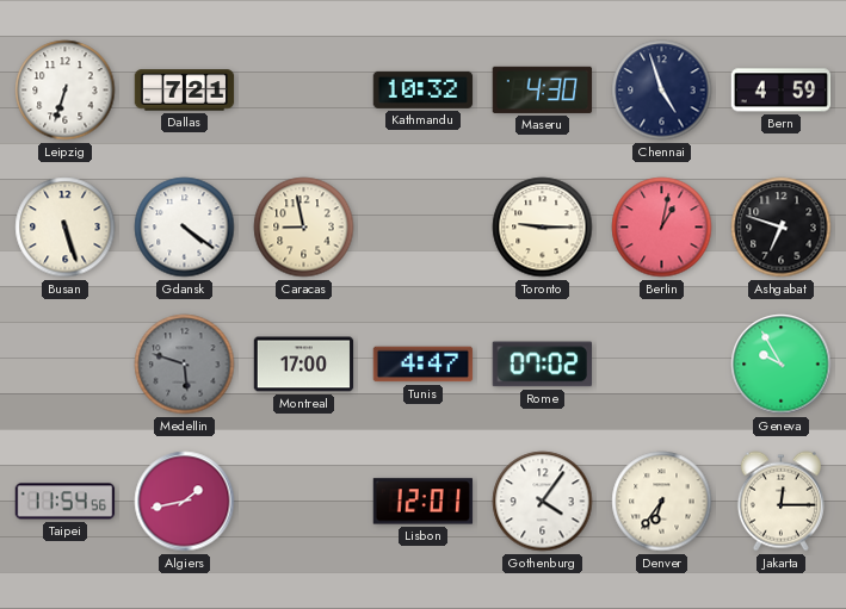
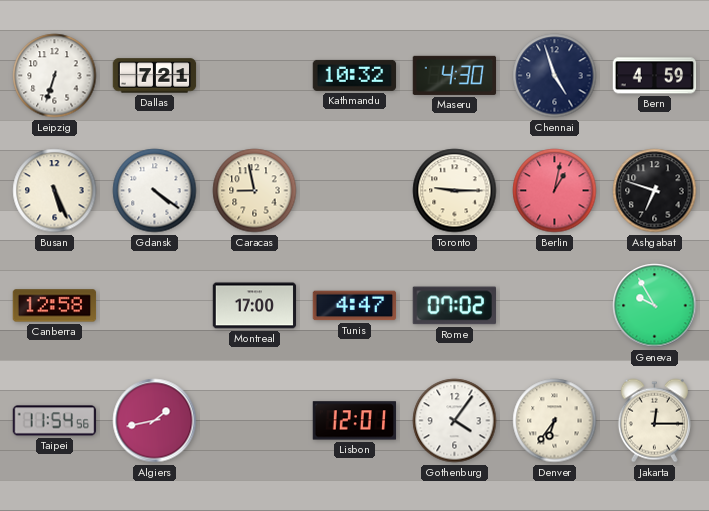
Busan: 5:27 -> 5:26 (55, 191)
Canberra: none -> 12:58 (55, 306)
Medellin: 5:48 -> none (185, 365)
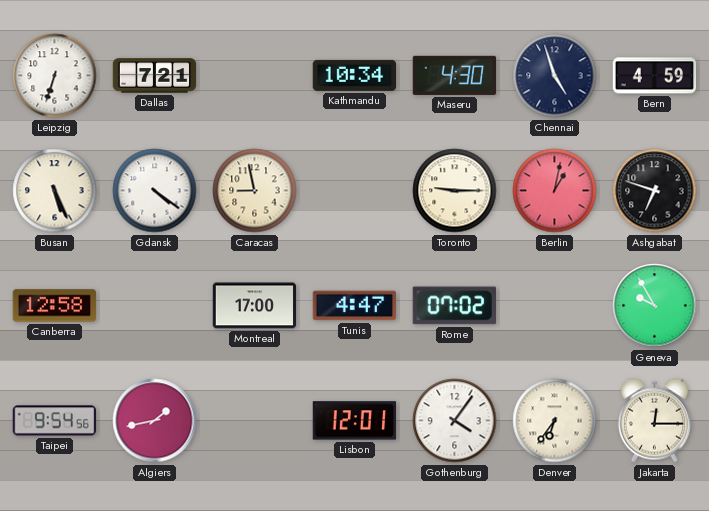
Kathmandu: 10:32 -> 10:34 (355, 75)
Taipei: 11:54 -> 9:54 (55, 421)
